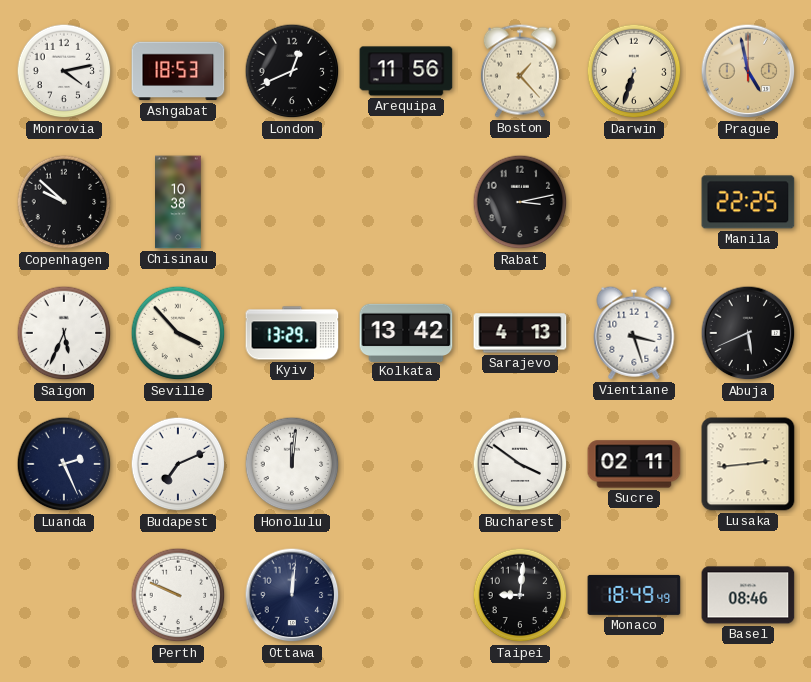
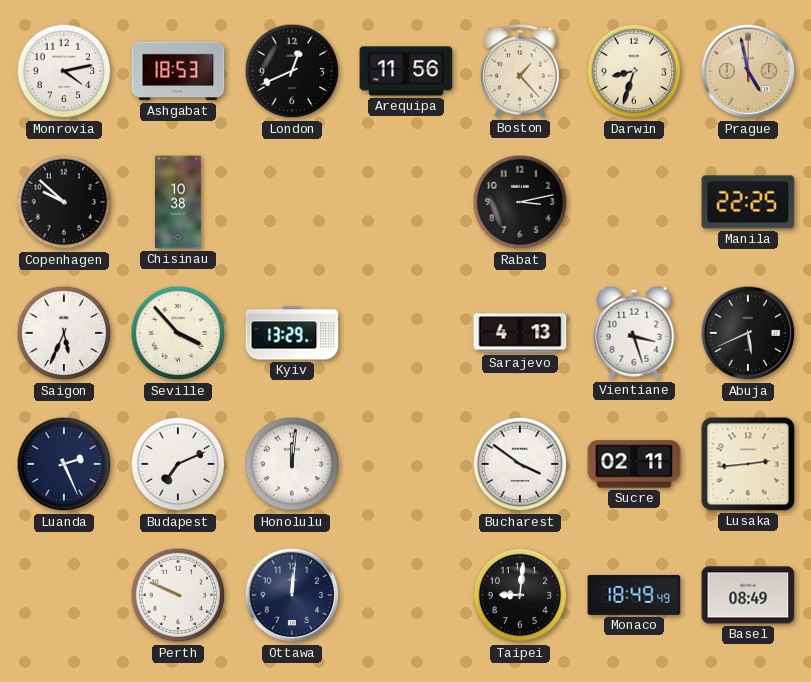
Darwin: 6:33 -> 8:33 (634, 71)
Kolkata: 13:42 -> none (406, 332)
Basel: 08:46 -> 08:49 (748, 595)
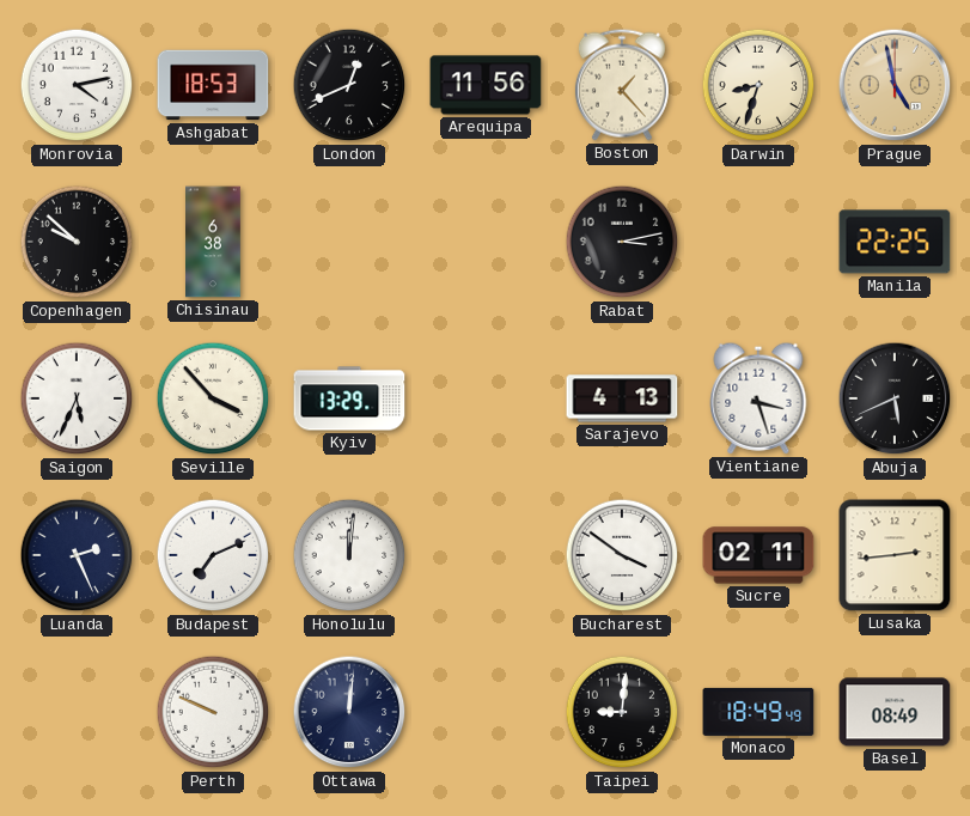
Chisinau: 10:38 -> 6:38 (214, 242)
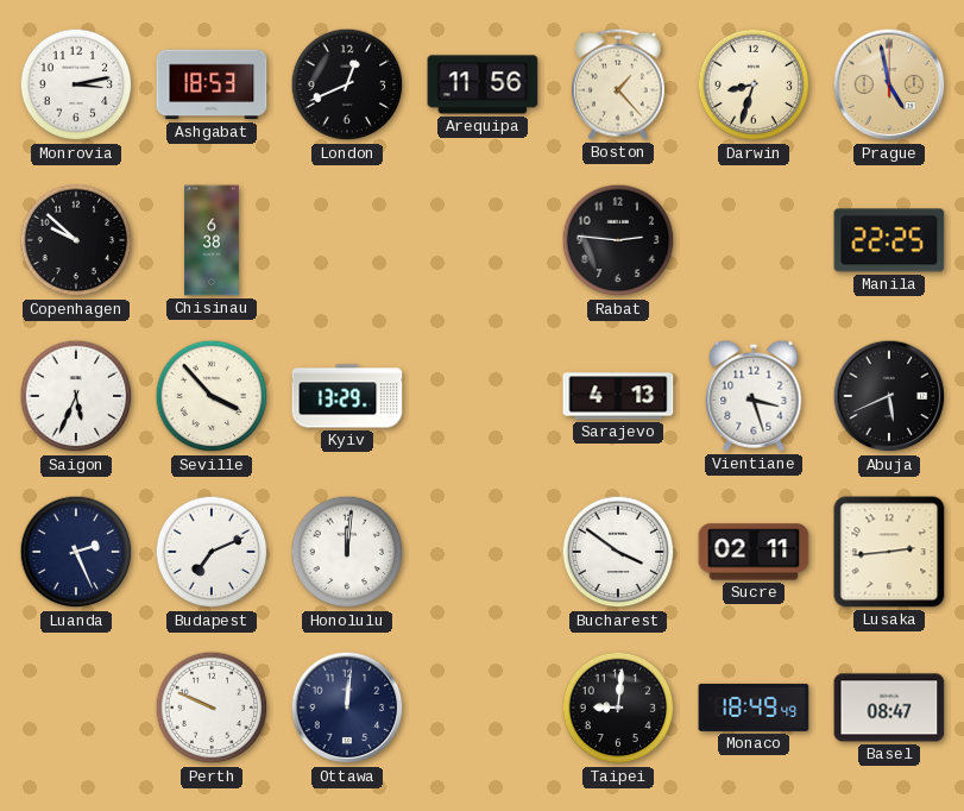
Monrovia: 4:13 -> 3:13 (76, 84)
Rabat: 3:13 -> 2:46 (618, 240)
Basel: 08:49 -> 08:47 (889, 708)
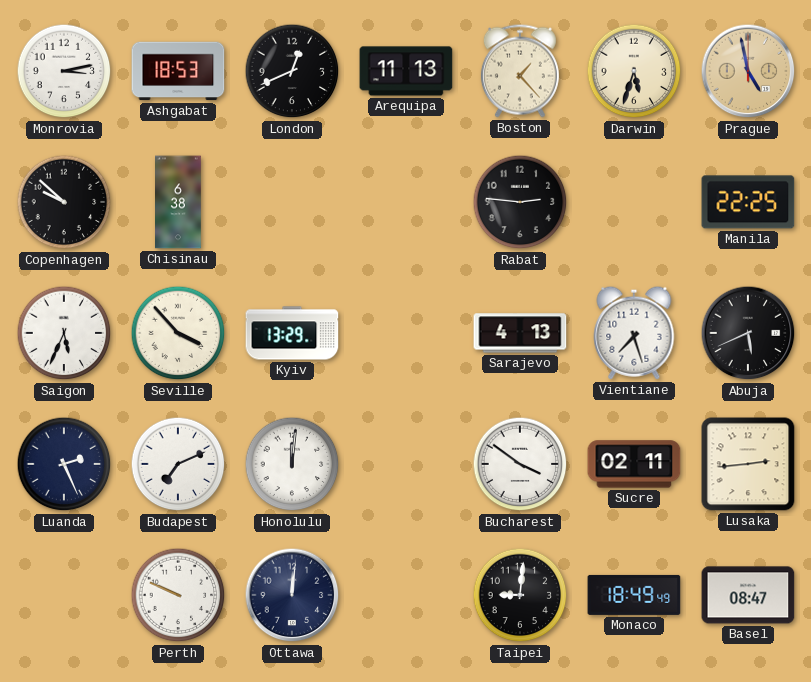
Arequipa: 11:56 -> 11:13 (406, 71)
Darwin: 8:33 -> 5:33 (634, 71)
Vientiane: 3:27 -> 7:27 (634, 333)
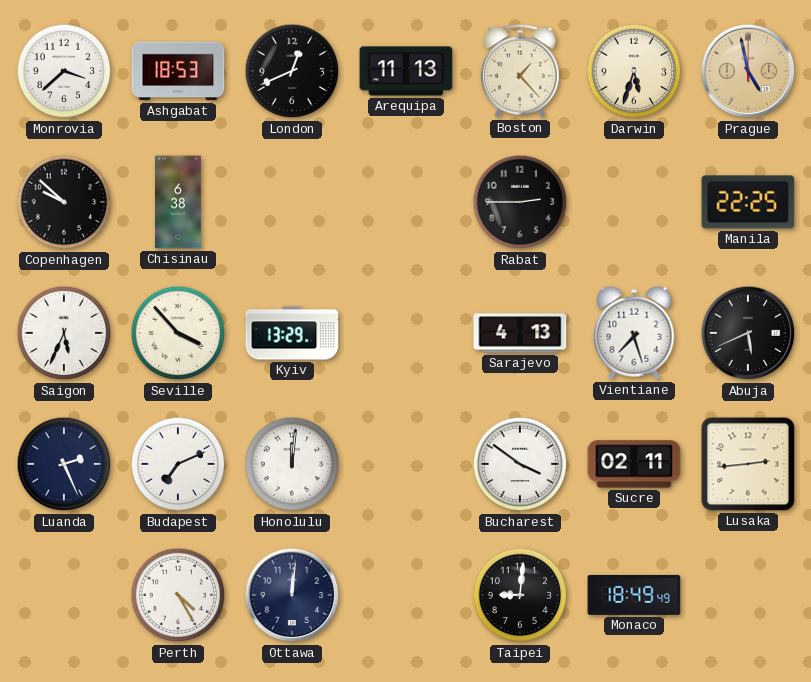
Monrovia: 3:13 -> 3:38 (64, 71)
Rabat: 2:46 -> 2:45 (520, 202)
Perth: 9:49 -> 4:25 (178, 595)
Basel: 08:47 -> none (748, 595)
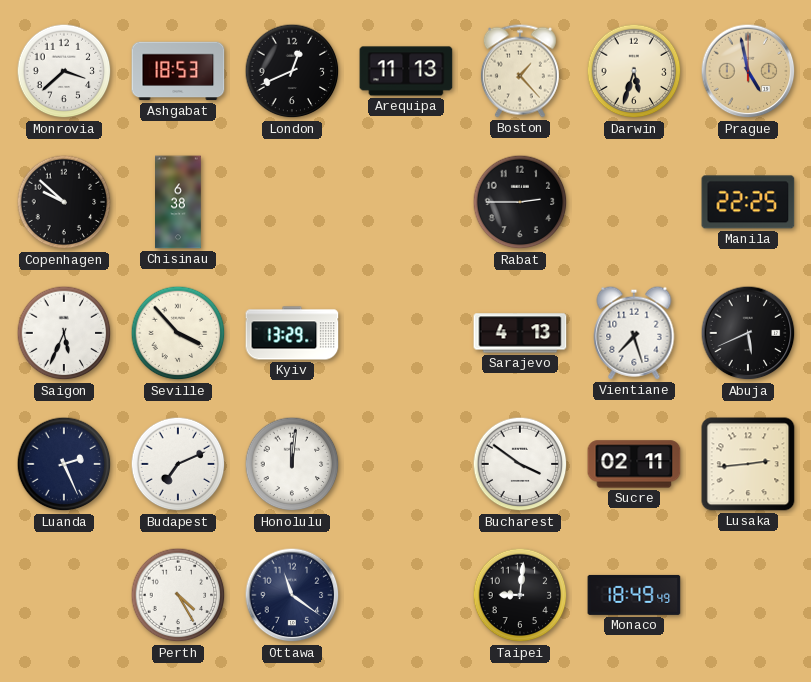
Ottawa: 12:01 -> 11:21 (292, 595)
